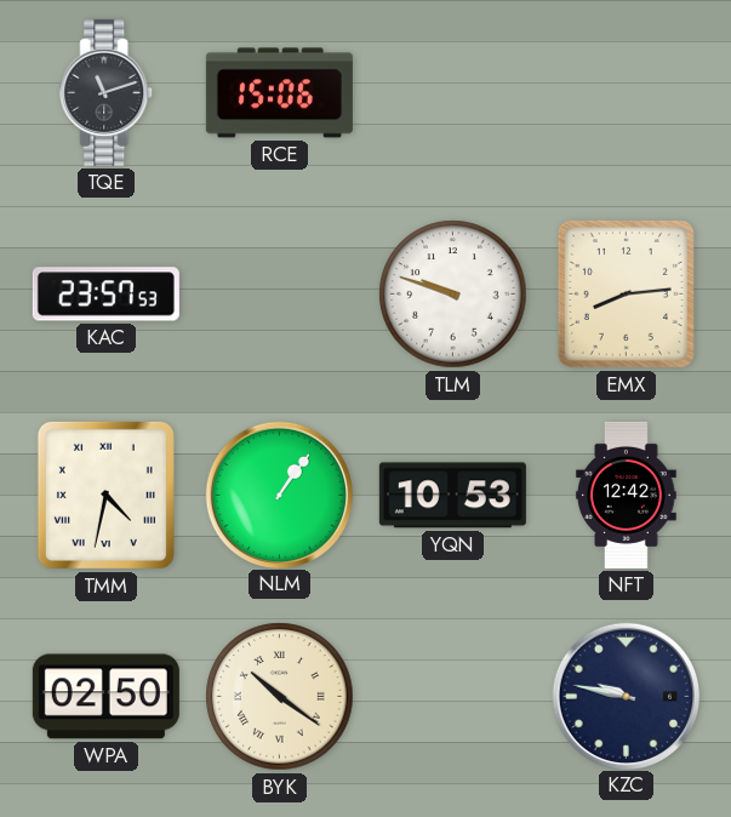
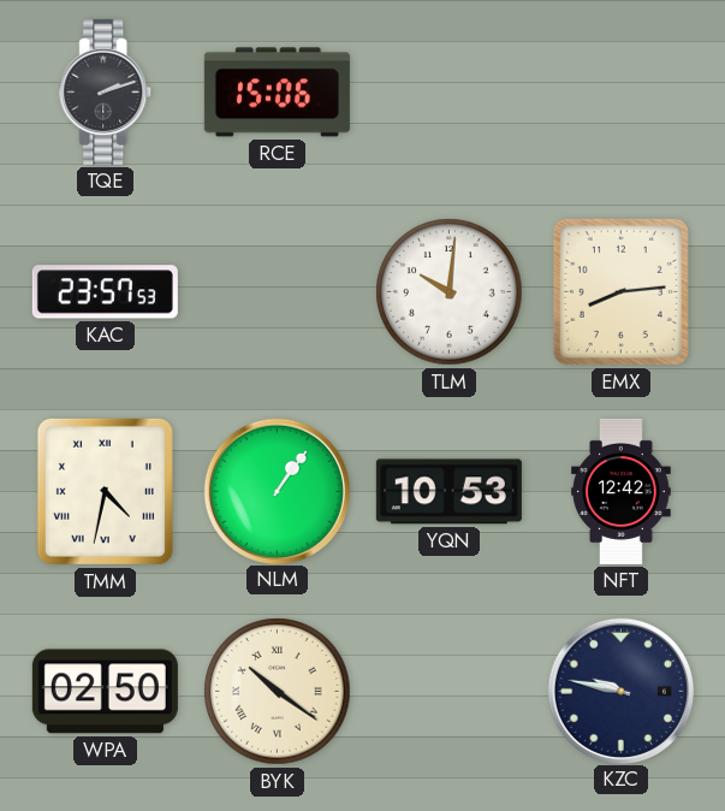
TQE: 11:12 -> 2:12 (106, 91)
TLM: 9:48 -> 10:01 (450, 292)
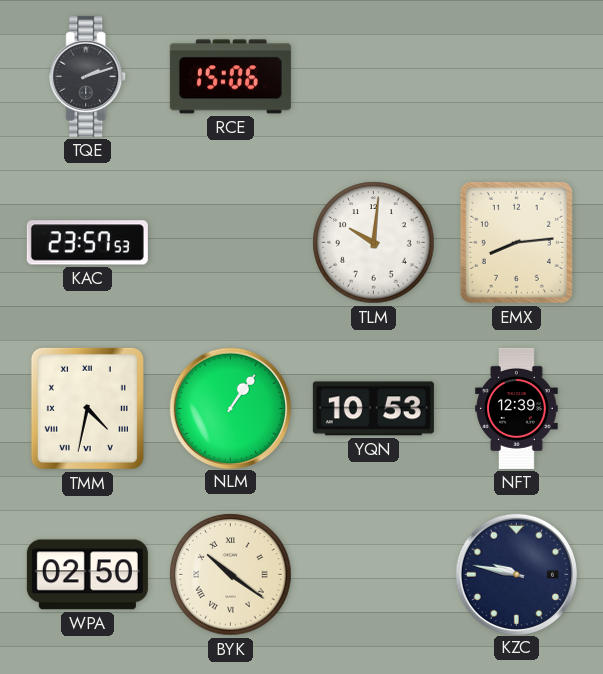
NFT: 12:42 -> 12:39 (517, 408)
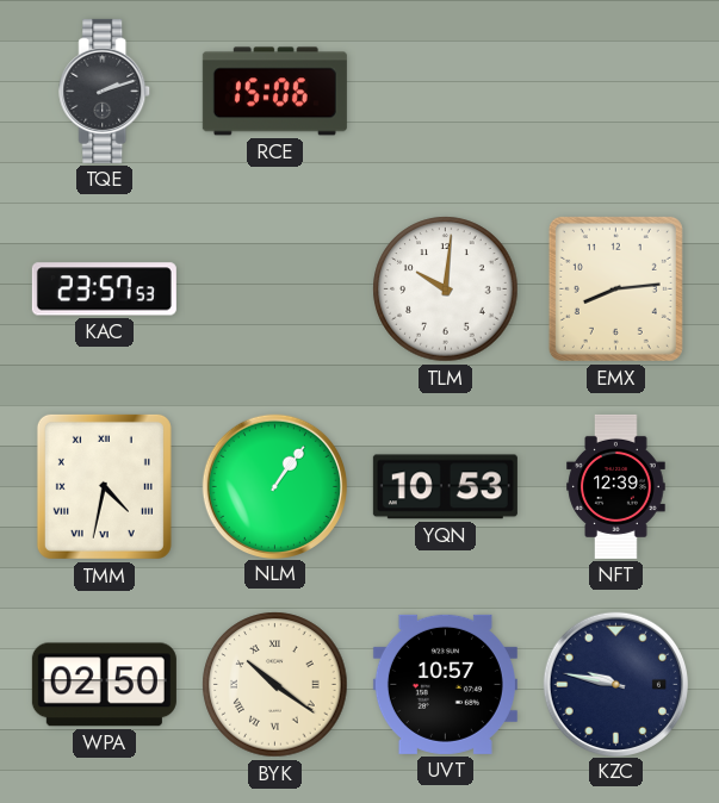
UVT: none -> 10:57 (445, 684)
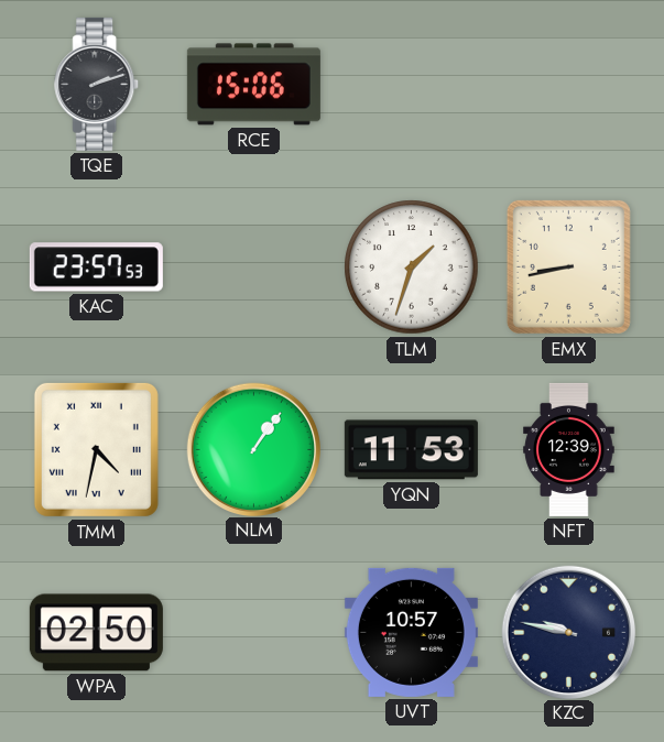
TLM: 10:01 -> 1:33 (412, 268)
EMX: 8:14 -> 8:43 (568, 266)
YQN: 10:53 -> 11:53 (411, 450)
BYK: 10:21 -> none (275, 685)
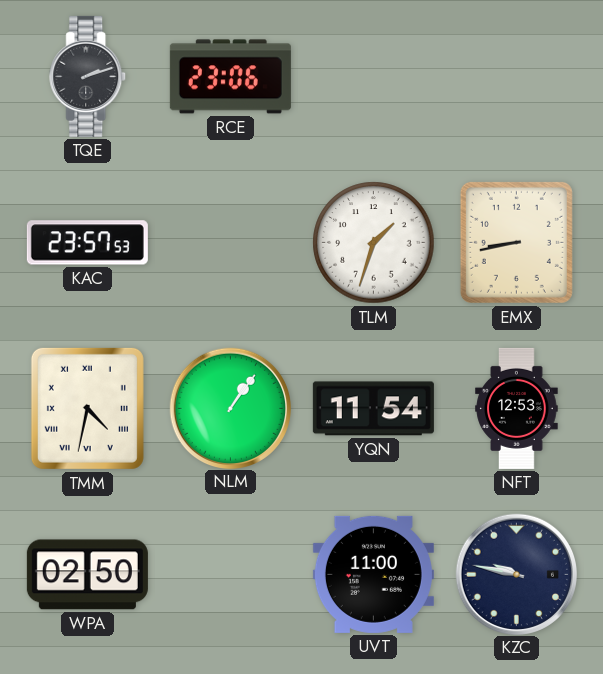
RCE: 15:06 -> 23:06 (230, 77)
YQN: 11:53 -> 11:54 (373, 409)
NFT: 12:39 -> 12:53 (517, 408)
UVT: 10:57 -> 11:00 (373, 574)
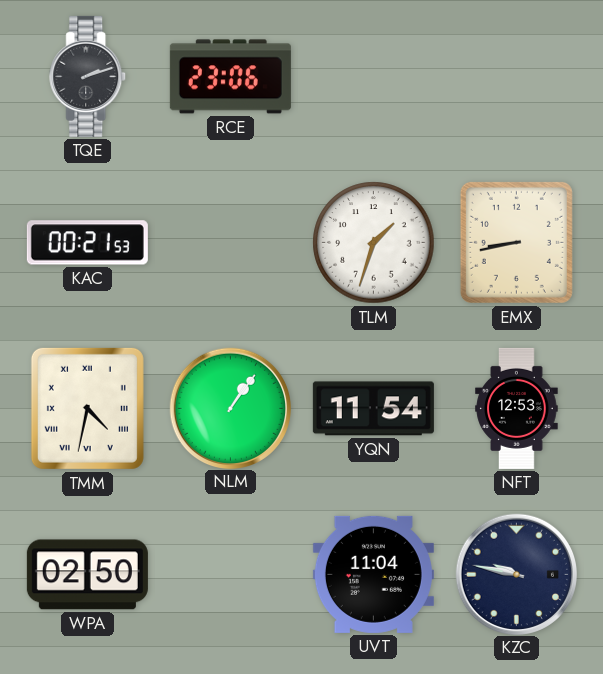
KAC: 23:57 -> 00:21 (87, 243)
UVT: 11:00 -> 11:04 (373, 574)
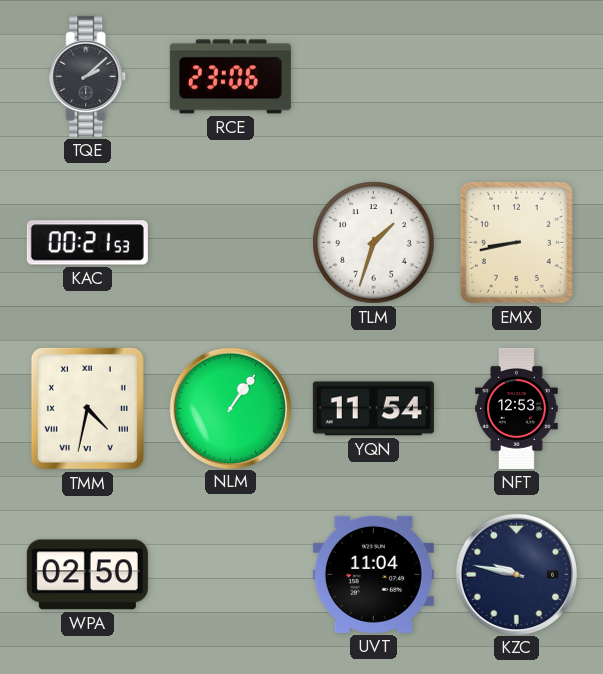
TQE: 2:12 -> 2:08 (88, 76)
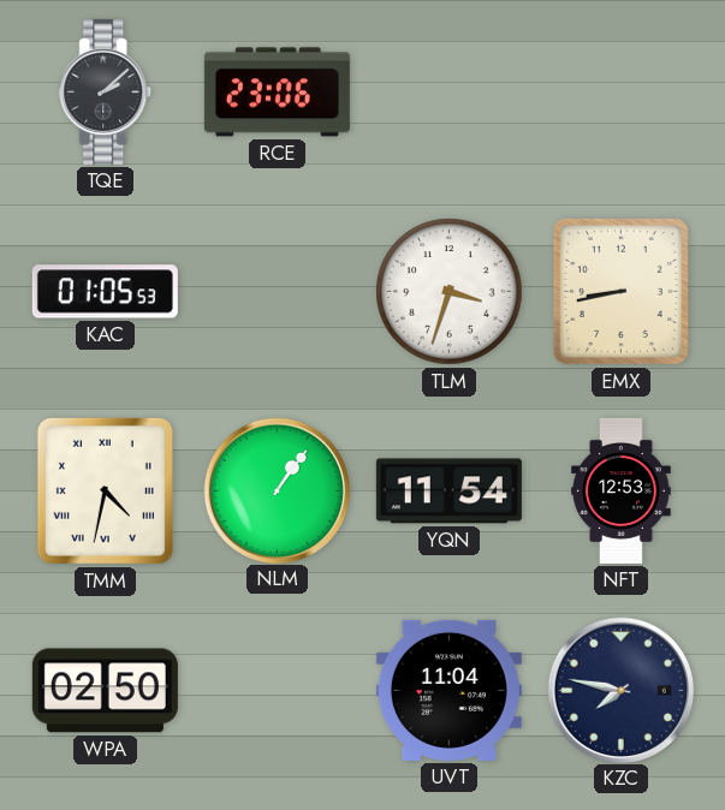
KAC: 00:21 -> 01:05 (105, 292)
TLM: 1:33 -> 3:33 (450, 292)
KZC: 9:47 -> 7:47 (620, 690)
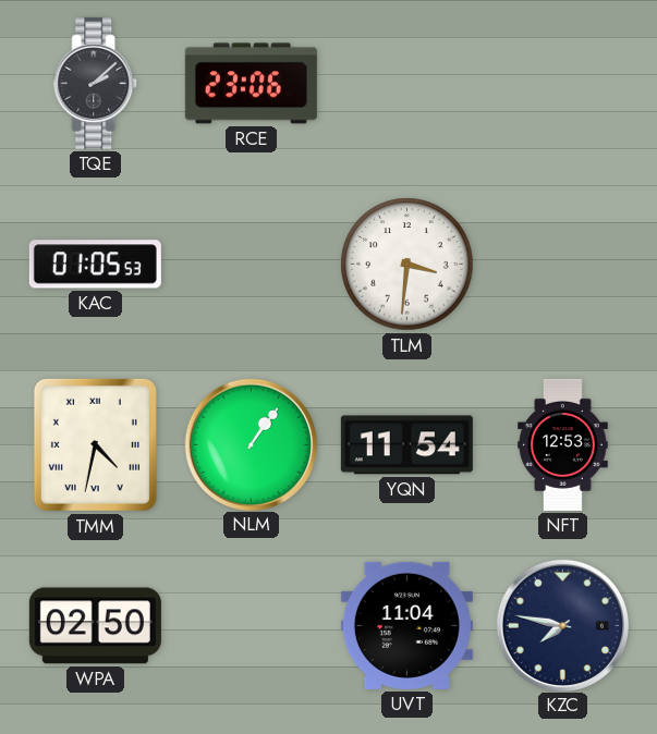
TLM: 3:33 -> 3:31 (407, 265)
EMX: 8:43 -> none (620, 291)
